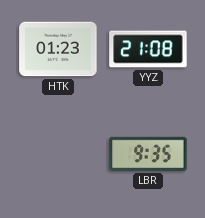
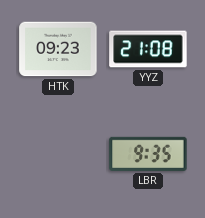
HTK: 01:23 -> 09:23 (58, 49)
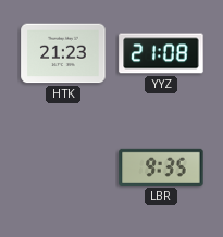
HTK: 09:23 -> 21:23 (63, 53)
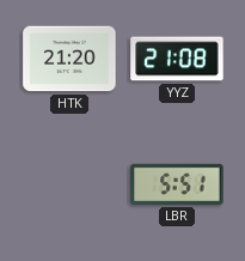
HTK: 21:23 -> 21:20 (69, 59)
LBR: 9:35 -> 5:51 (177, 184)
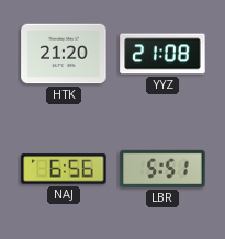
NAJ: none -> 6:56 (64, 169)
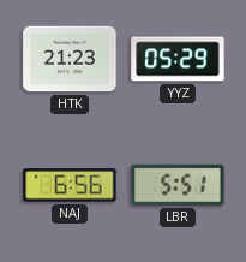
HTK: 21:20 -> 21:23 (70, 59)
YYZ: 21:08 -> 05:29 (178, 59)
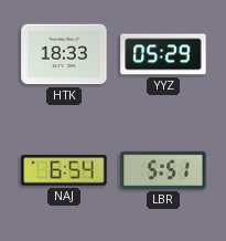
HTK: 21:23 -> 18:33 (64, 54)
NAJ: 6:56 -> 6:54 (64, 170)
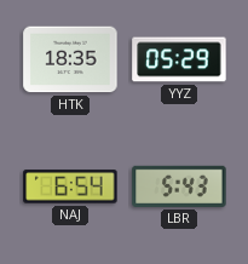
HTK: 18:33 -> 18:35 (70, 59)
LBR: 5:51 -> 5:43 (179, 186)
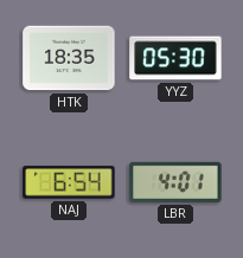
YYZ: 05:29 -> 05:30 (175, 58)
LBR: 5:43 -> 4:01 (175, 182)
